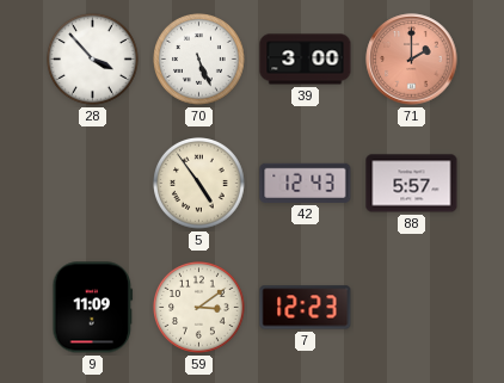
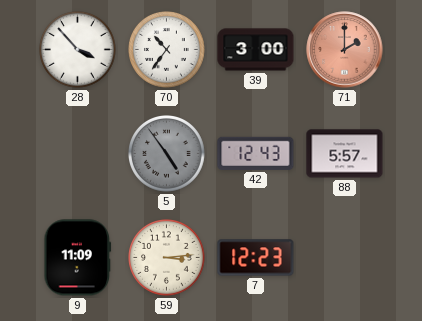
70: 5:26 -> 10:36 (167, 50)
5 dial: cream -> grey (167, 154)
59: 3:09 -> 3:14 (167, 258)
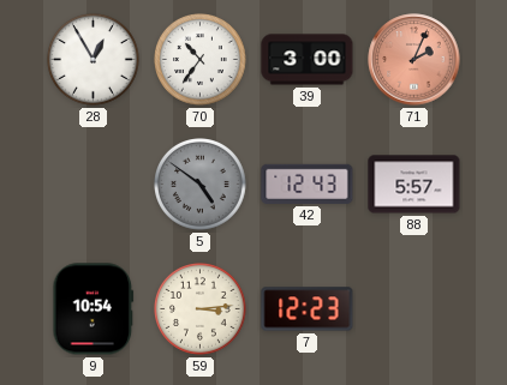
28: 3:53 -> 12:55 (94, 60)
71: 2:00 -> 2:04 (414, 60)
5: 4:54 -> 4:51 (201, 185)
9: 11:09 -> 10:54 (94, 309)
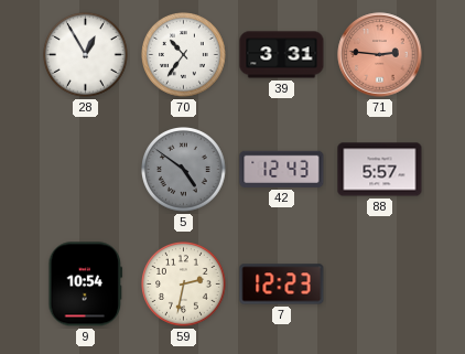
39: 3:00 -> 3:31 (282, 55)
71: 2:04 -> 2:46 (380, 55)
59: 3:14 -> 2:32 (184, 285)
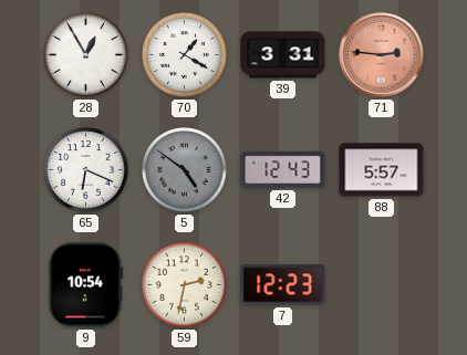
70: 10:36 -> 1:20 (185, 55)
65: none -> 6:19 (86, 170)
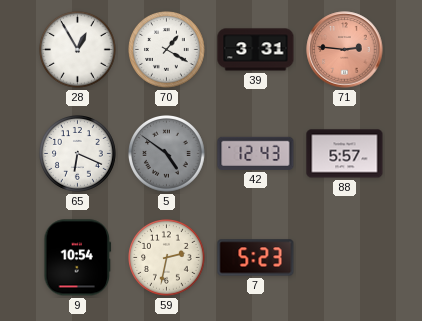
7: 12:23 -> 5:23 (256, 258)
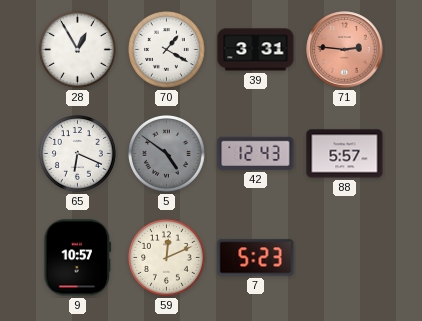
9: 10:54 -> 10:57 (78, 258)
59: 2:32 -> 12:11 (167, 258)
